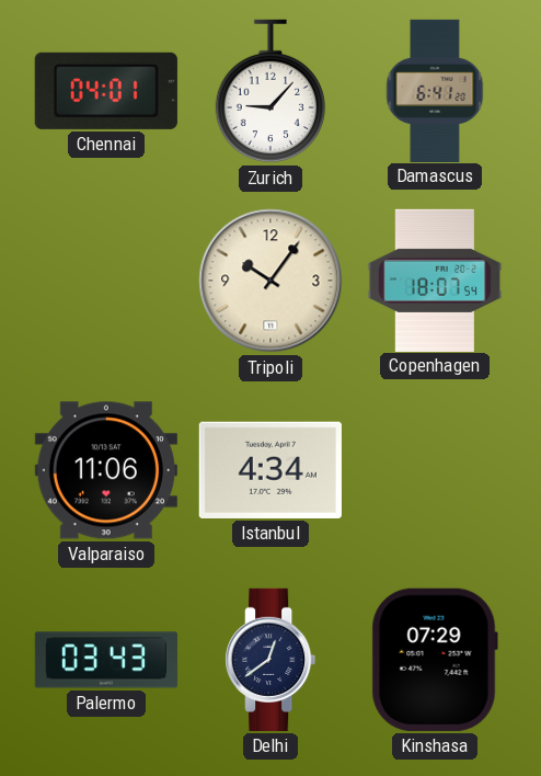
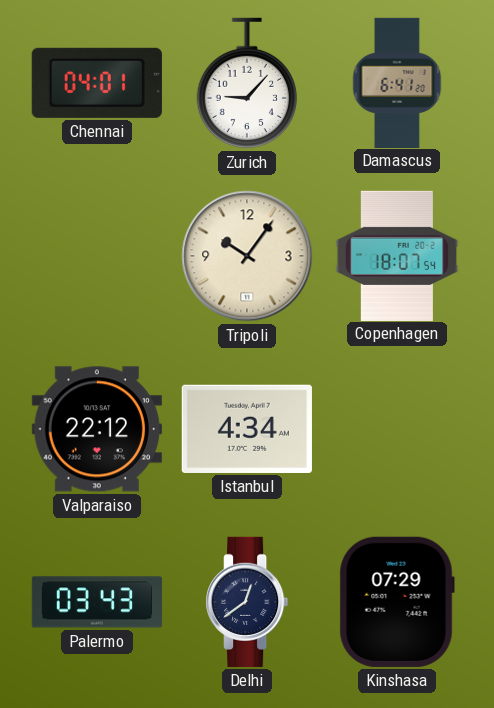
Valparaiso: 11:06 -> 22:12 (97, 429)
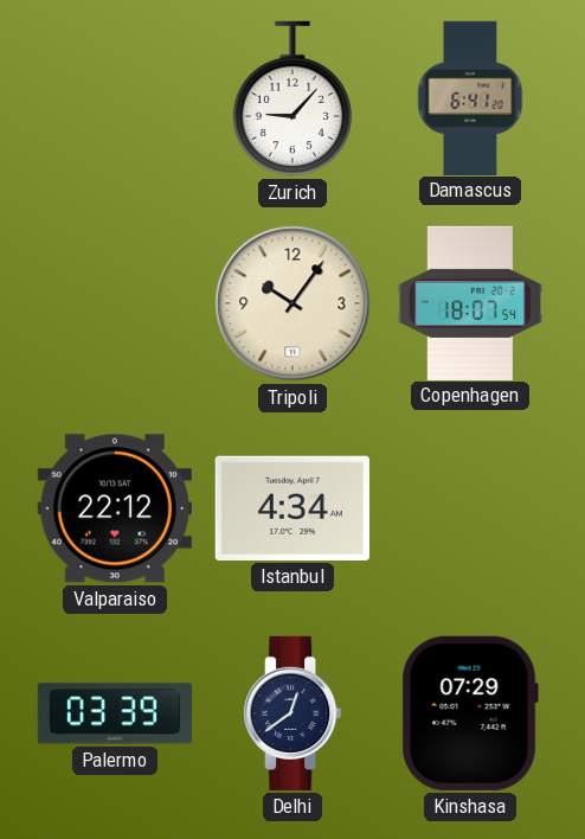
Chennai: 04:01 -> none (97, 83)
Palermo: 03:43 -> 03:39 (115, 713)
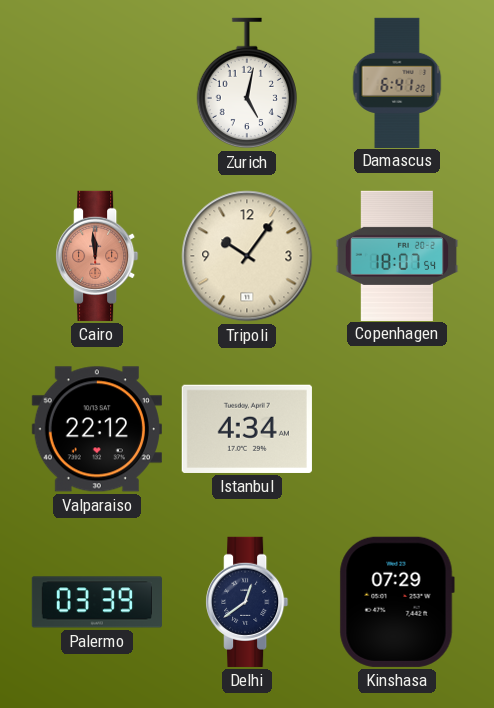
Zurich: 9:07 -> 5:02 (247, 83)
Cairo: none -> 11:59 (97, 256)
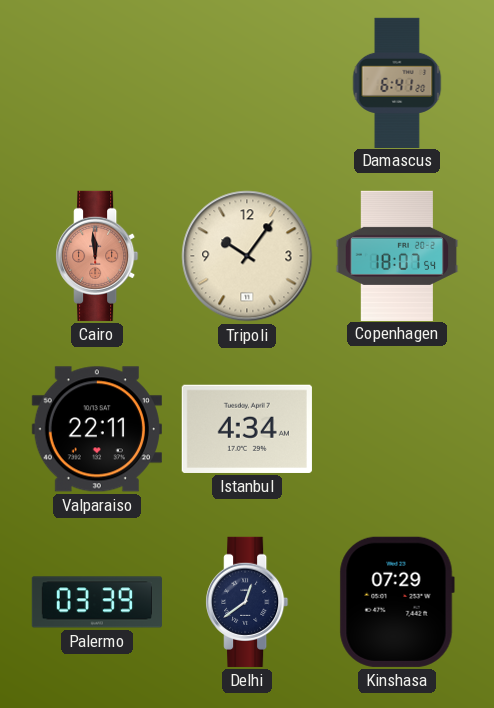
Zurich: 5:02 -> none (247, 83)
Valparaiso: 22:12 -> 22:11 (97, 429)
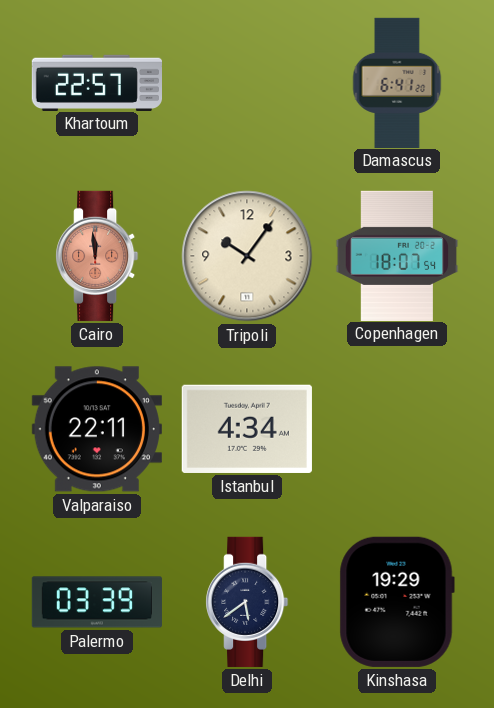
Khartoum: none -> 22:57 (96, 82)
Delhi: 12:39 -> 5:39 (247, 602)
Kinshasa: 07:29 -> 19:29 (397, 602)
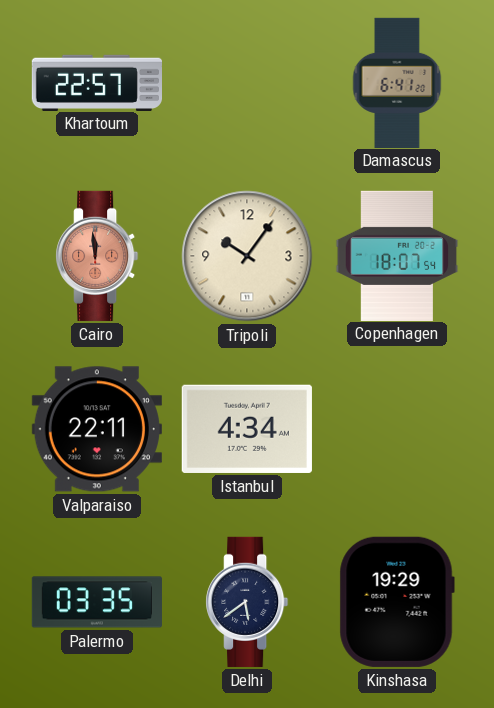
Palermo: 03:39 -> 03:35 (97, 602)
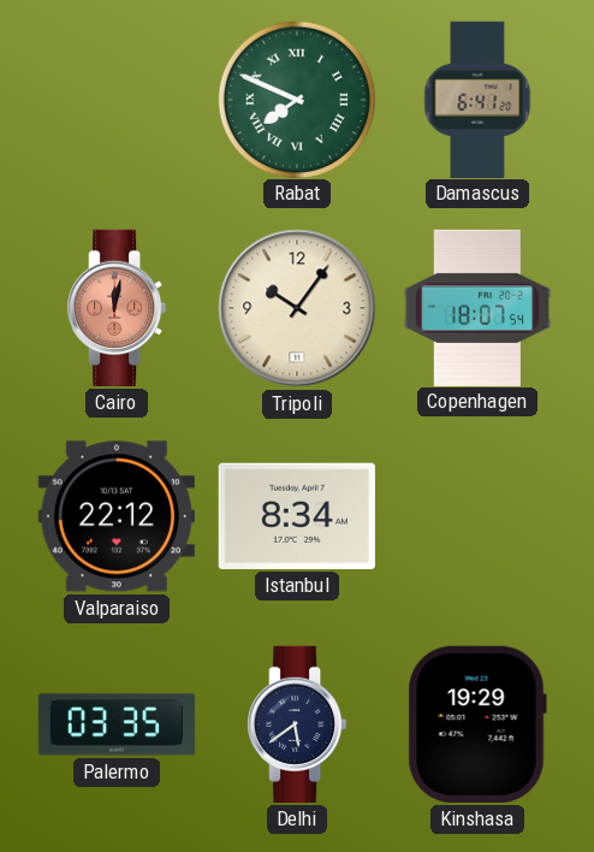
Khartoum: 22:57 -> none (96, 82)
Rabat: none -> 7:49 (296, 99)
Cairo: 11:59 -> 12:02 (117, 308)
Valparaiso: 22:11 -> 22:12 (117, 516)
Istanbul: 4:34 -> 8:34 (297, 516)
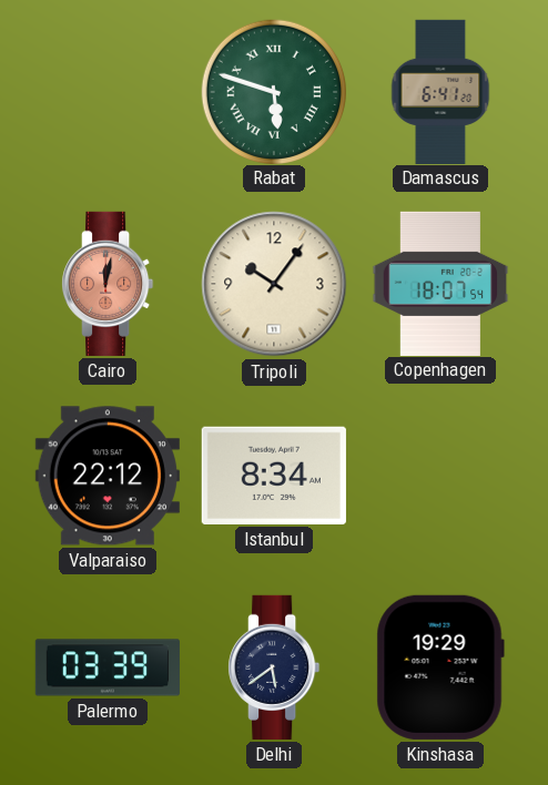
Rabat: 7:49 -> 5:48 (273, 91)
Palermo: 03:35 -> 03:39 (108, 667)
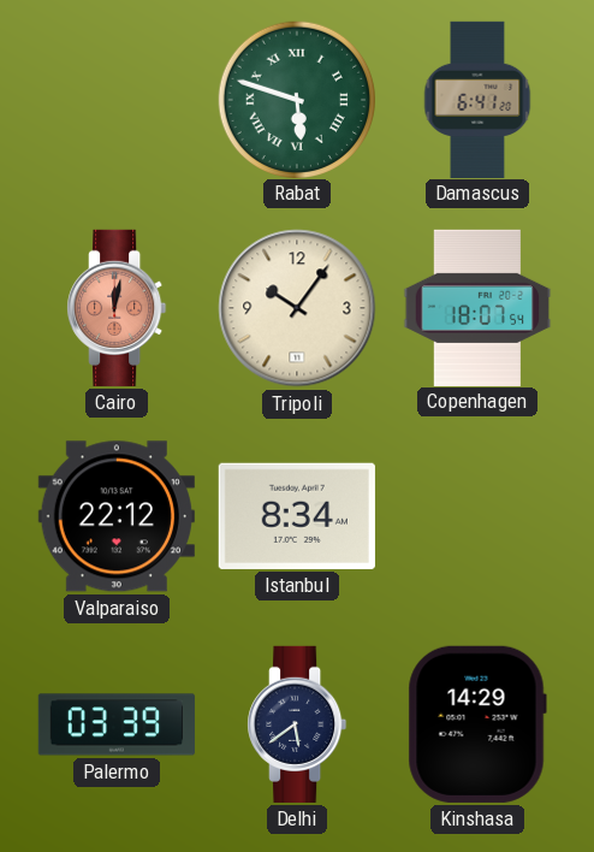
Kinshasa: 19:29 -> 14:29 (477, 724)
